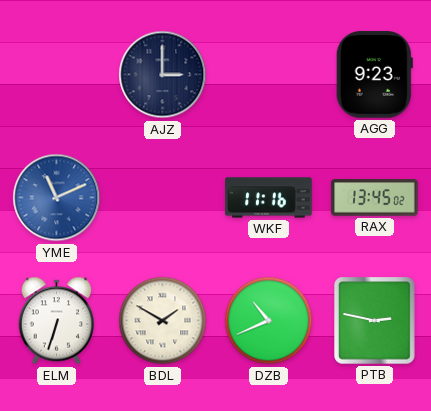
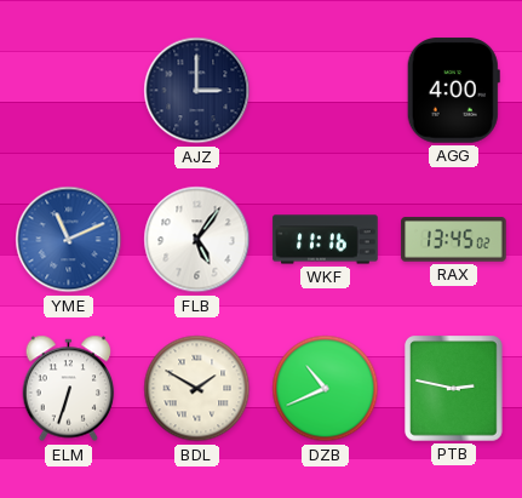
AGG: 9:23 -> 4:00 (453, 91)
FLB: none -> 5:06 (197, 240)
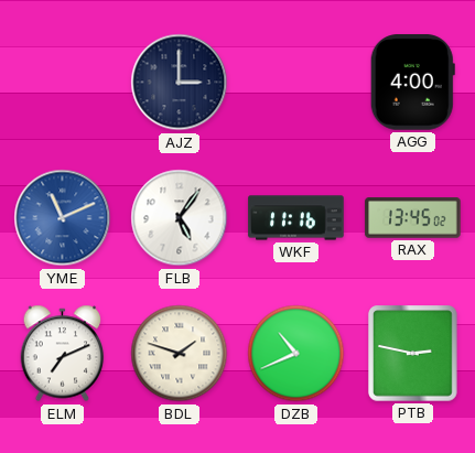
ELM: 6:33 -> 7:11 (63, 354)
BDL: 1:50 -> 1:48 (180, 354)
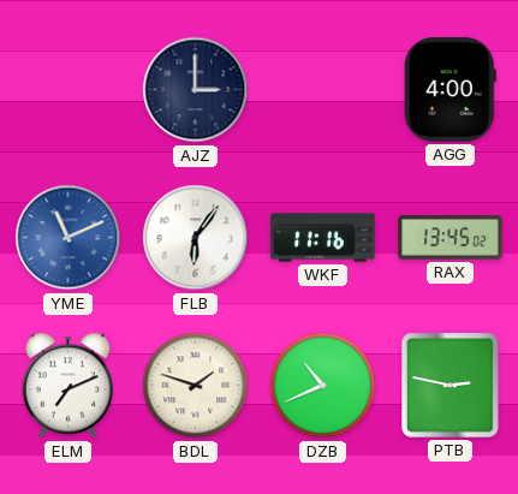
FLB: 5:06 -> 6:06 (196, 238)
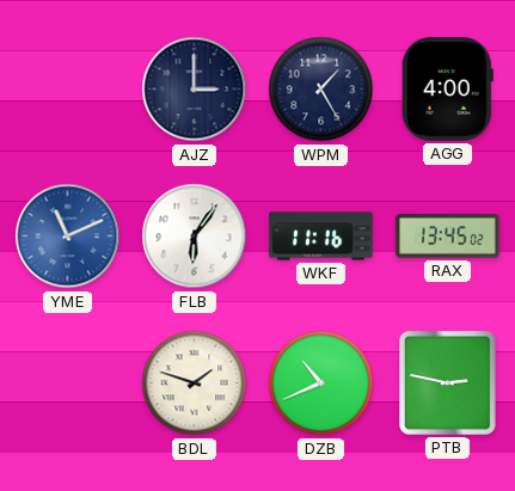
WPM: none -> 1:25 (321, 90)
ELM: 7:11 -> none (69, 386)
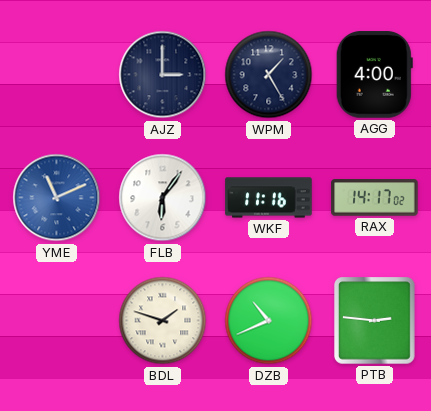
RAX: 13:45 -> 14:17 (375, 198)
PTB: 2:47 -> 2:46 (375, 321)
